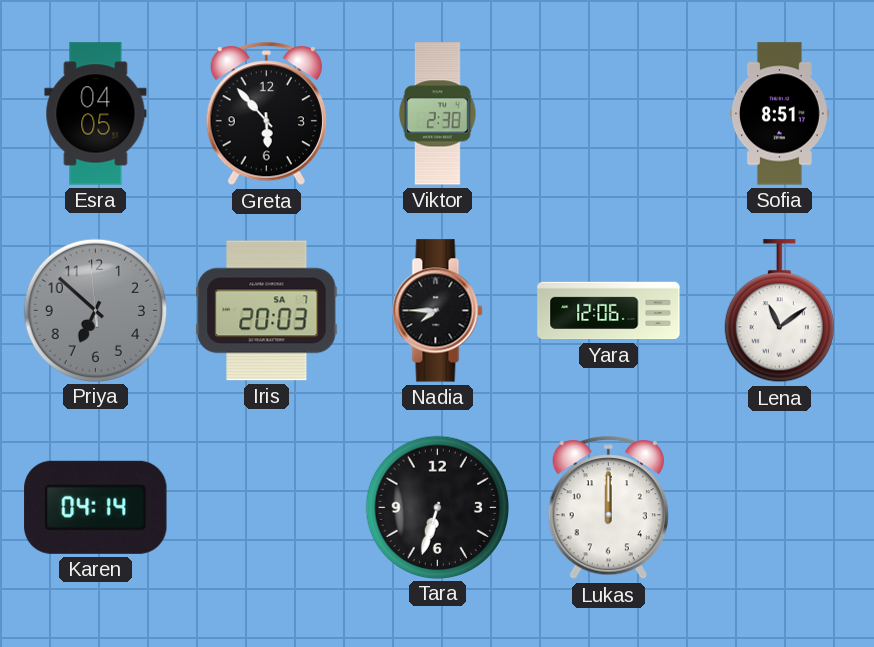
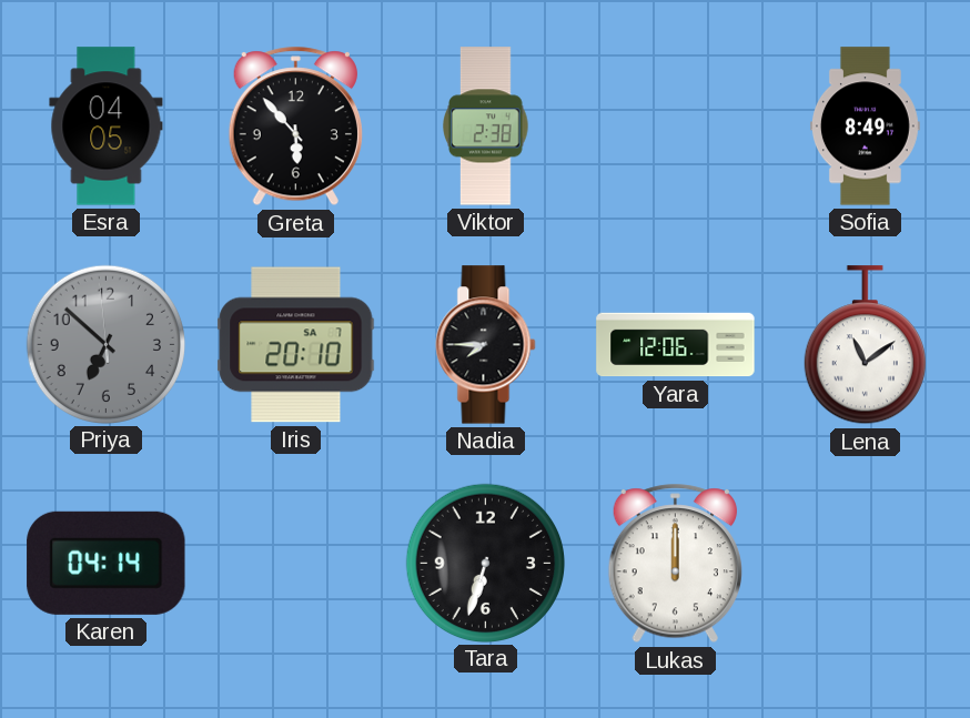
Sofia: 8:51 -> 8:49 (865, 127)
Iris: 20:03 -> 20:10 (296, 345)
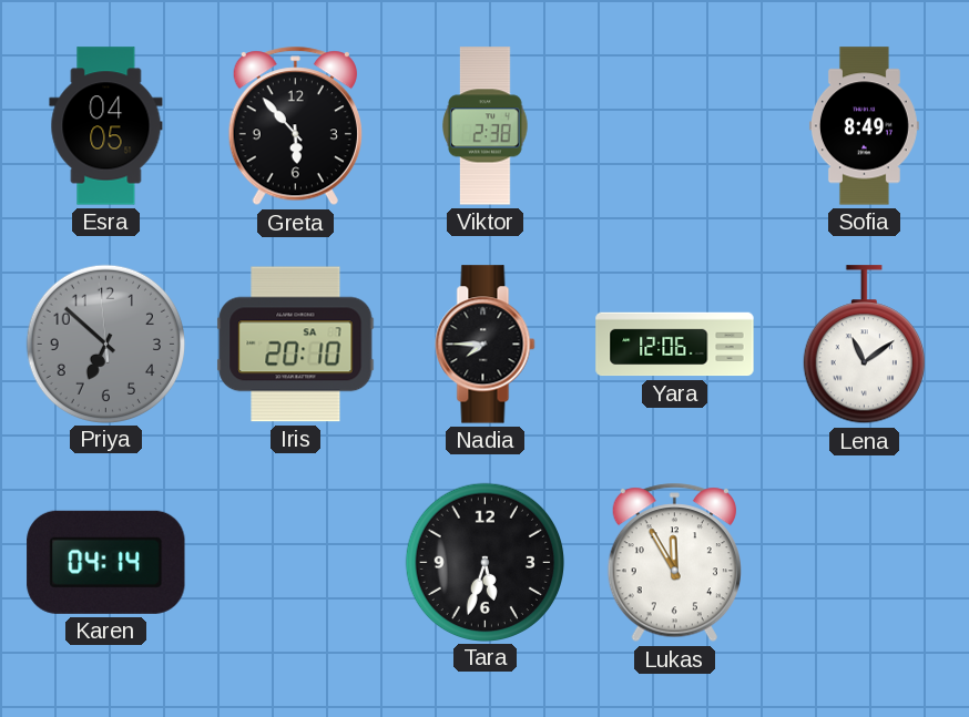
Tara: 6:33 -> 5:33 (484, 562)
Lukas: 12:00 -> 11:55 (674, 563)
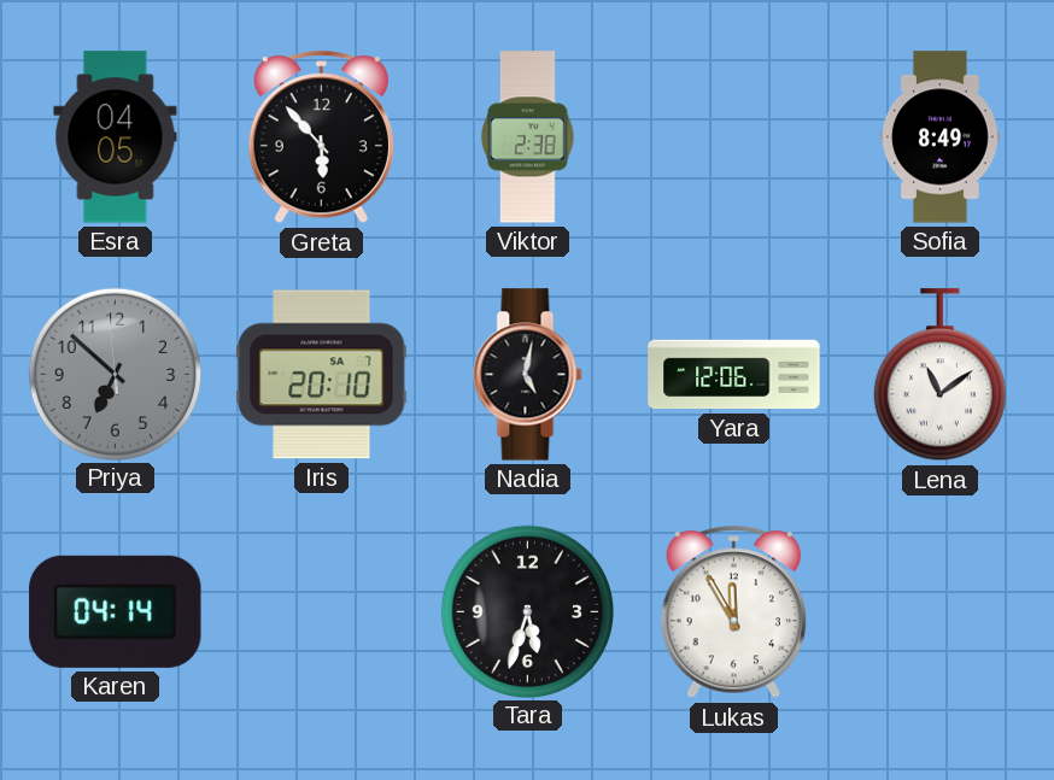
Nadia: 7:45 -> 5:02 (528, 375)
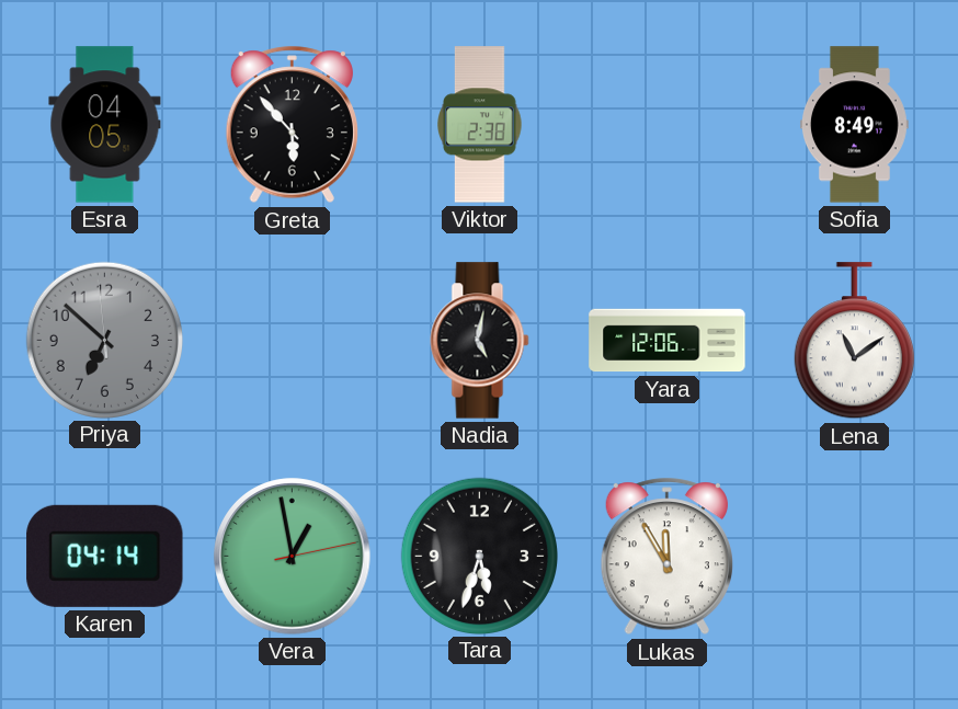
Iris: 20:10 -> none (322, 375)
Vera: none -> 12:58 (293, 557)
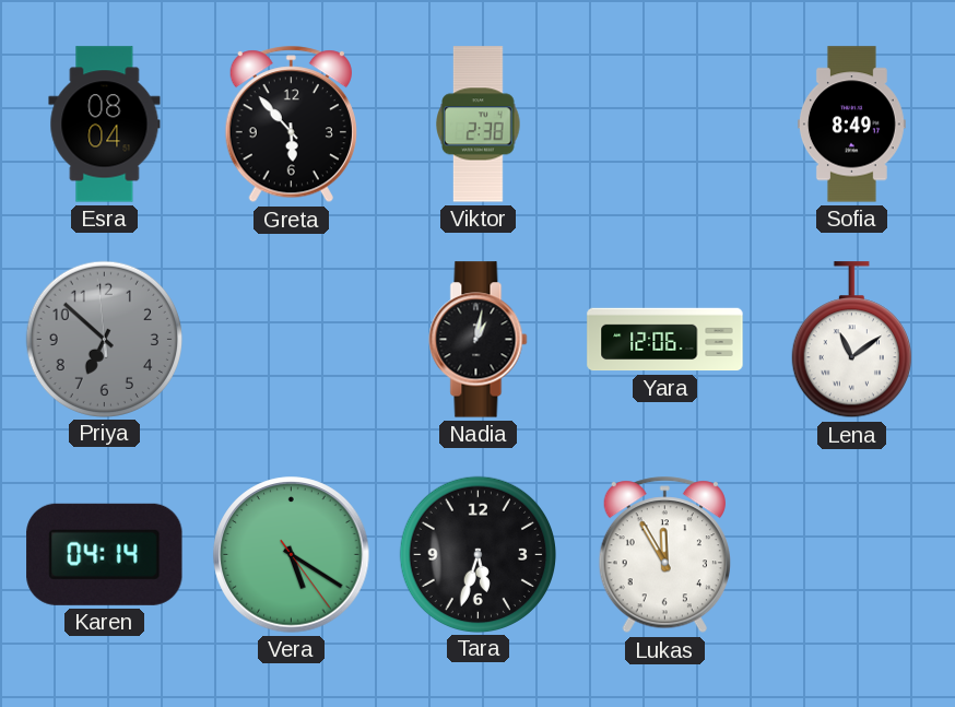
Esra: 04:05 -> 08:04 (105, 125)
Nadia: 5:02 -> 1:02 (479, 340)
Vera: 12:58 -> 5:20 (292, 555)
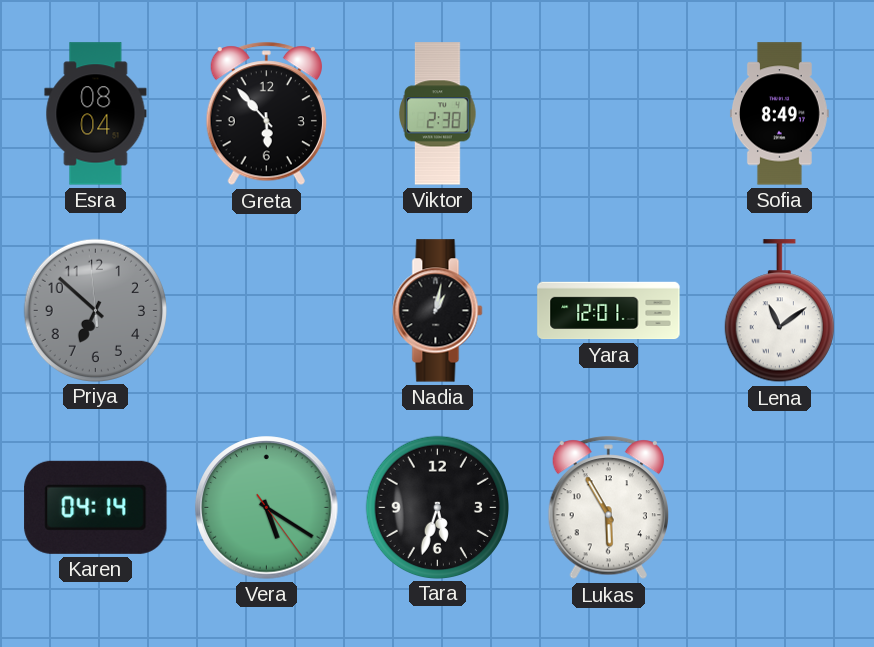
Yara: 12:06 -> 12:01 (609, 311)
Lukas: 11:55 -> 5:55 (608, 508)
